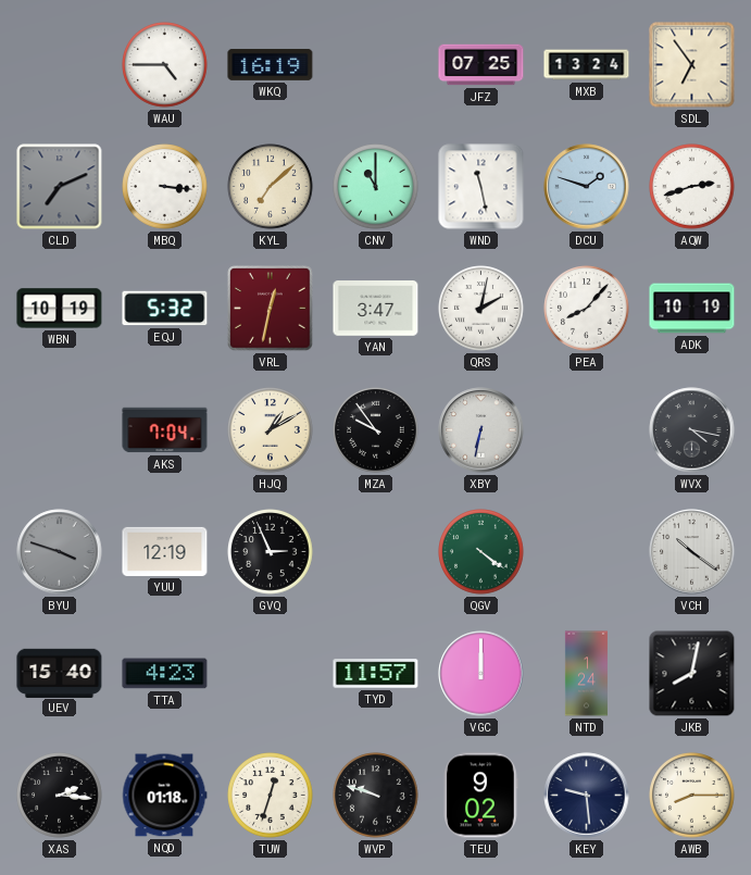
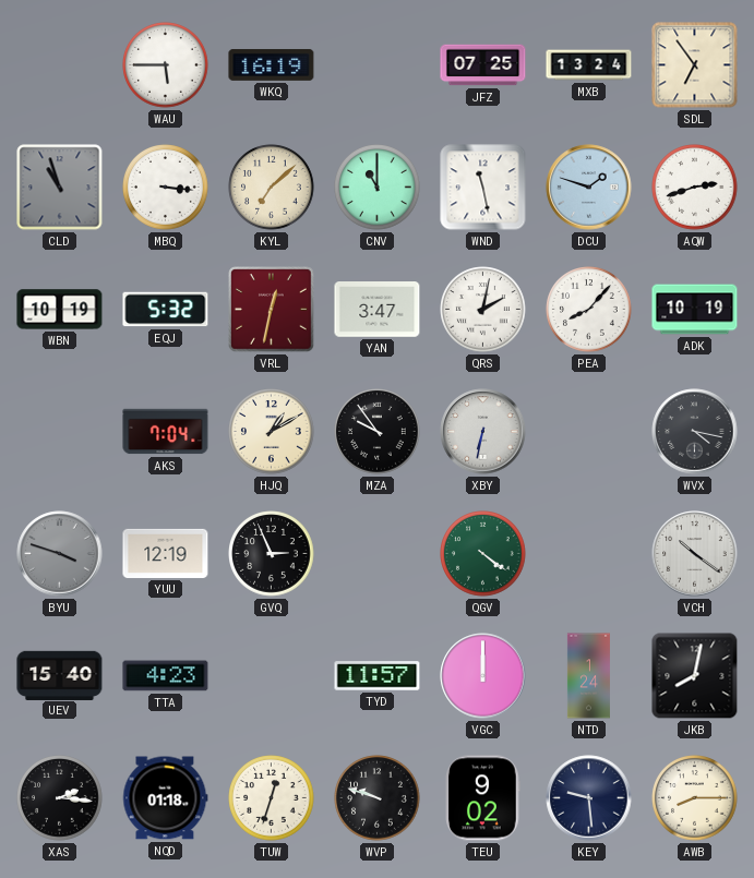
WAU: 4:45 -> 5:45 (166, 65)
CLD: 7:11 -> 10:57 (60, 188)
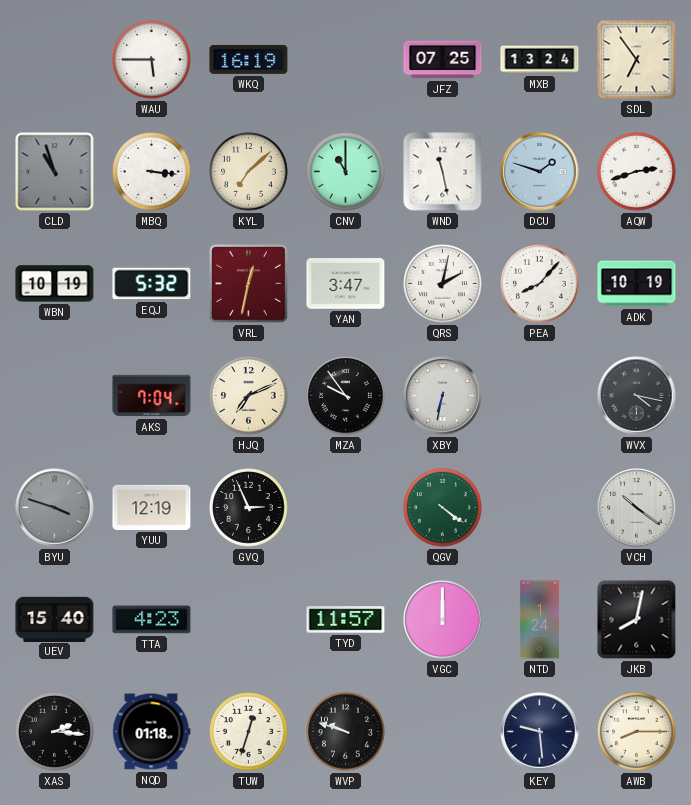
HJQ: 1:10 -> 7:11 (249, 396)
TEU: 9:02 -> none (483, 798)
